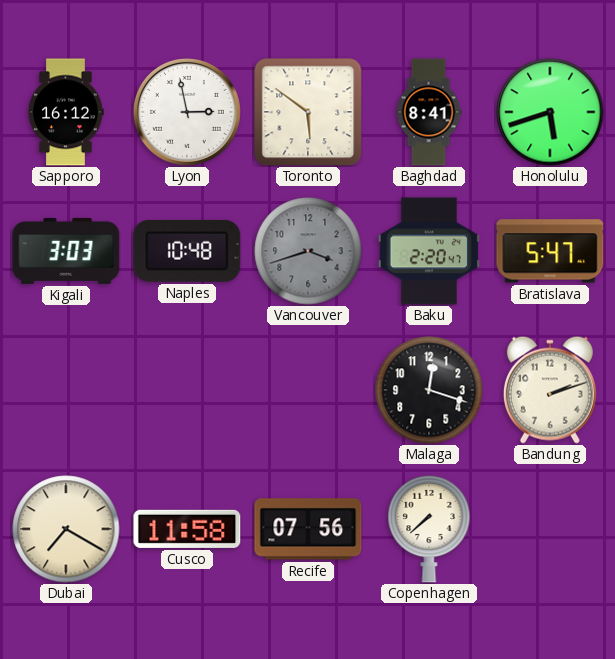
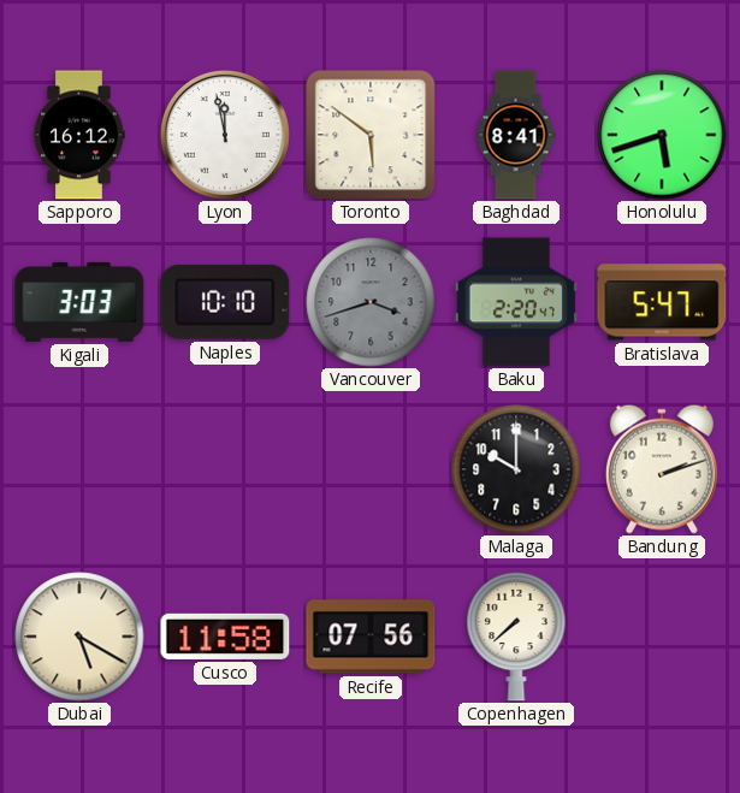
Lyon: 2:58 -> 11:58 (225, 135)
Naples: 10:48 -> 10:10 (225, 302)
Malaga: 12:18 -> 10:00 (516, 469)
Dubai: 7:20 -> 5:20 (79, 637)
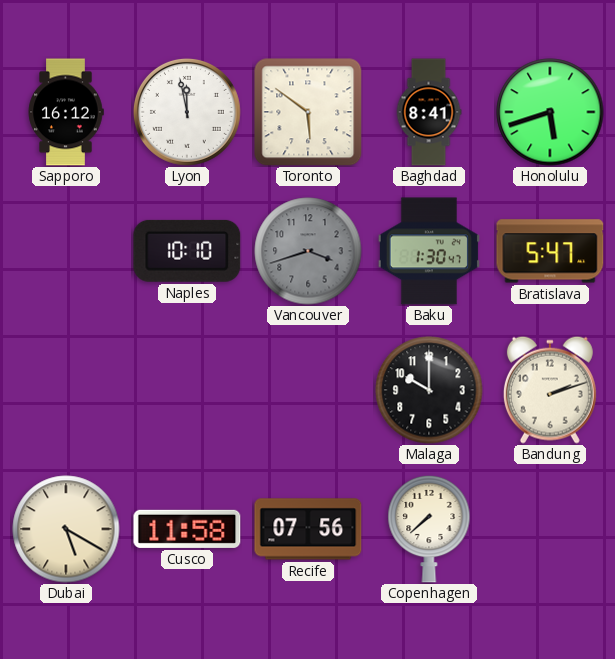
Kigali: 3:03 -> none (79, 302)
Baku: 2:20 -> 1:30 (429, 251)
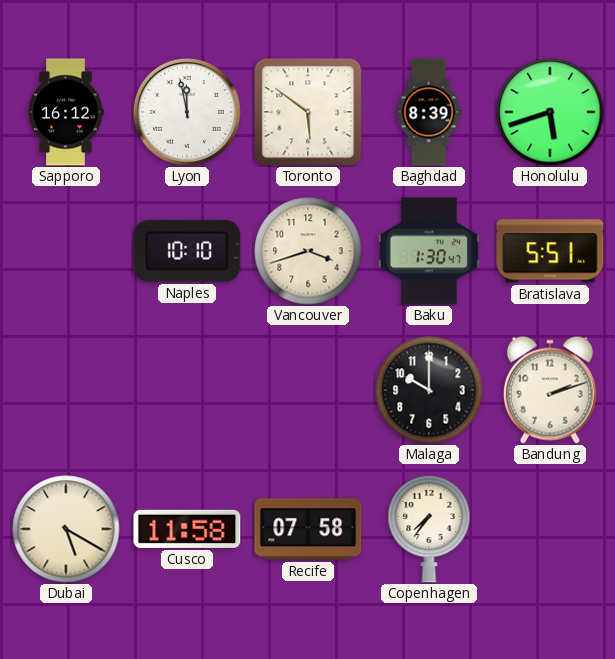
Baghdad: 8:41 -> 8:39 (429, 112)
Vancouver dial: grey -> cream (308, 251)
Bratislava: 5:47 -> 5:51 (550, 251)
Recife: 07:56 -> 07:58 (308, 529)
Copenhagen: 7:38 -> 7:36 (429, 529)
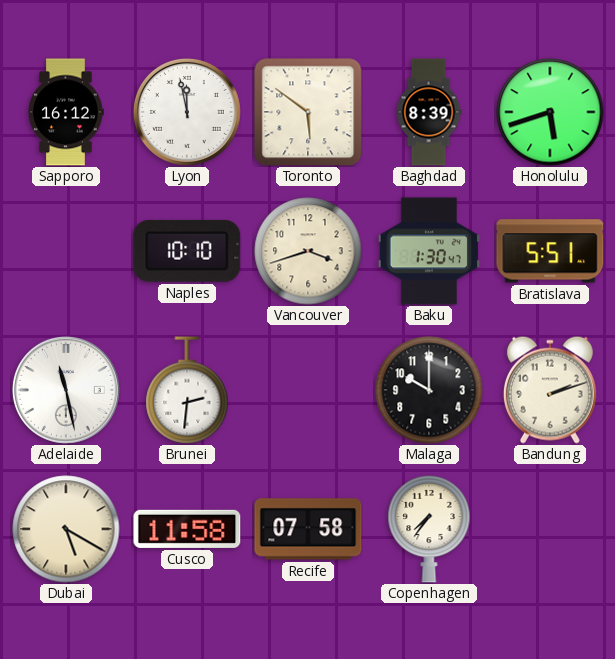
Adelaide: none -> 11:28 (66, 390)
Brunei: none -> 2:31 (187, 390)
